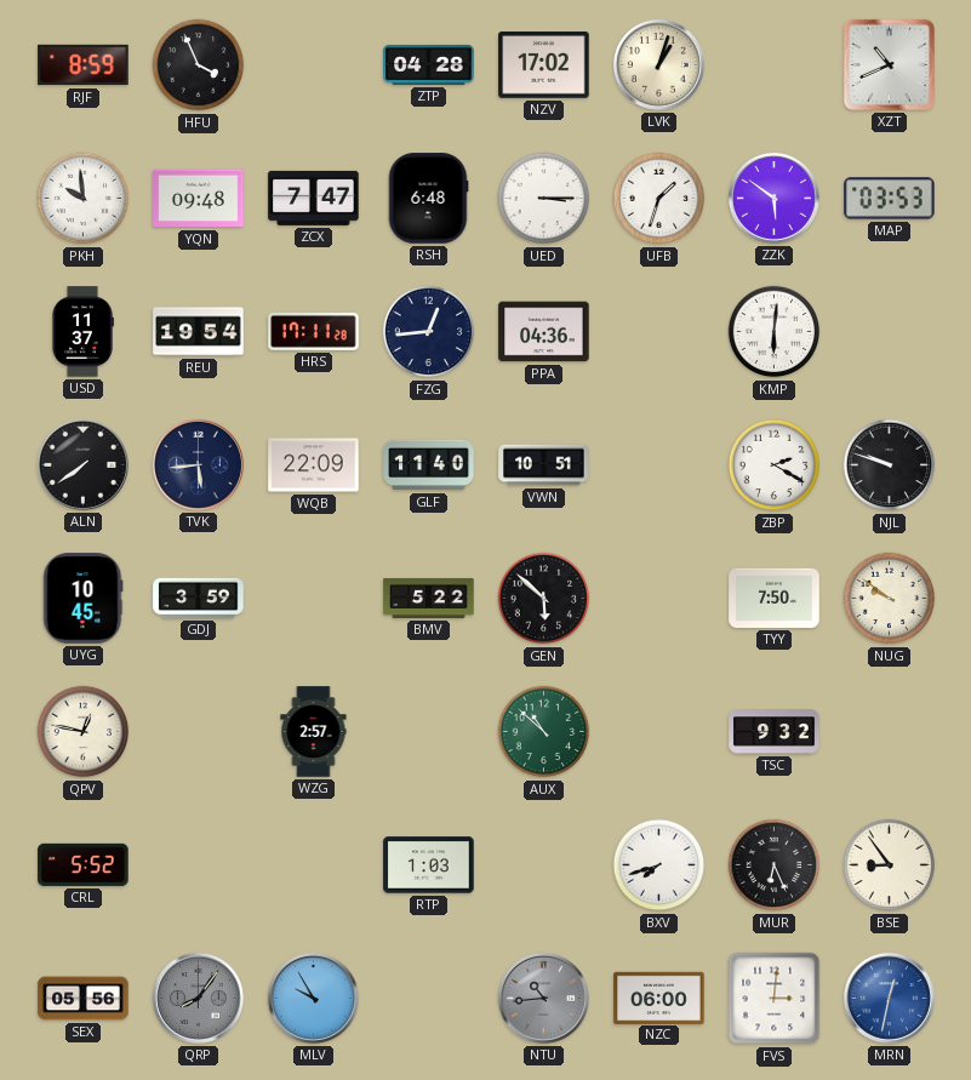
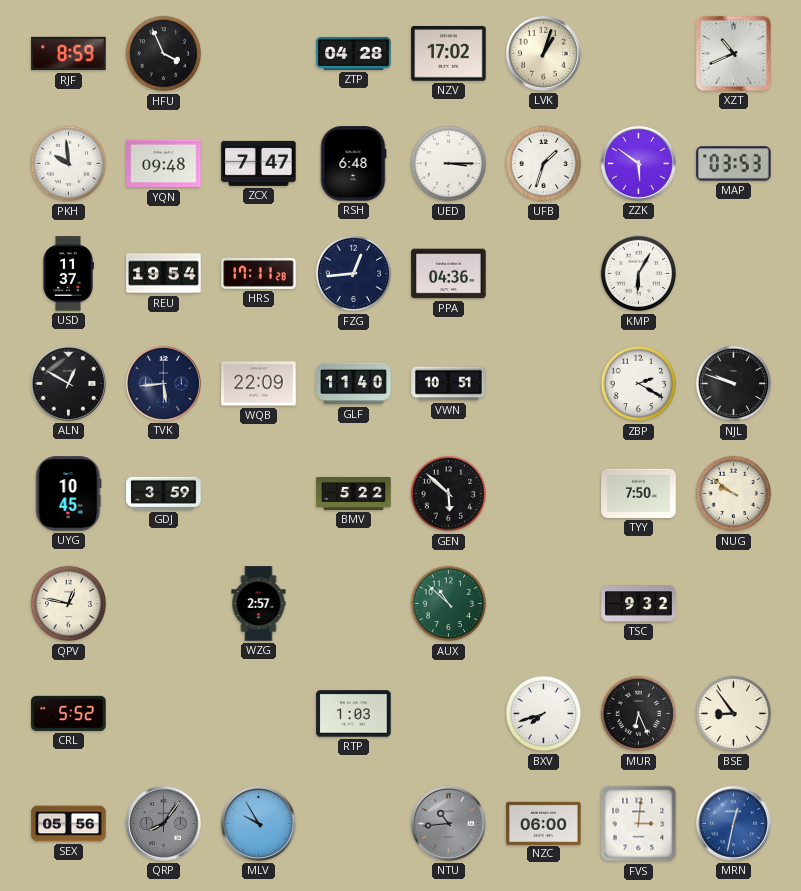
KMP: 6:01 -> 6:05 (639, 274)
ALN: 7:39 -> 12:50 (68, 383)
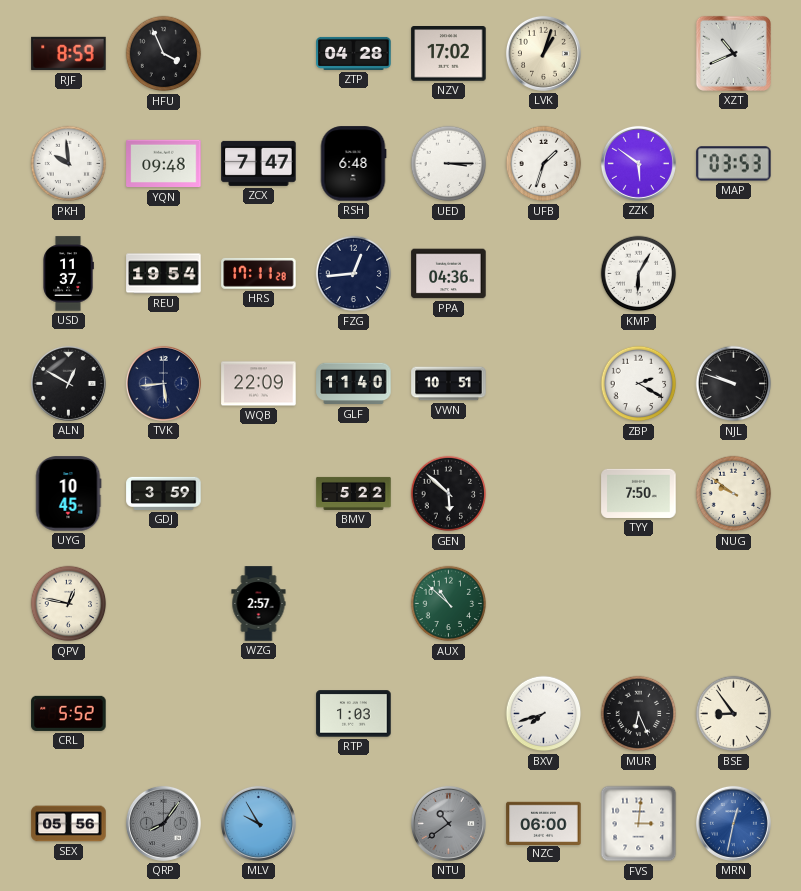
TSC: 9:32 -> none (639, 604)
NTU: 10:44 -> 10:39 (448, 823)
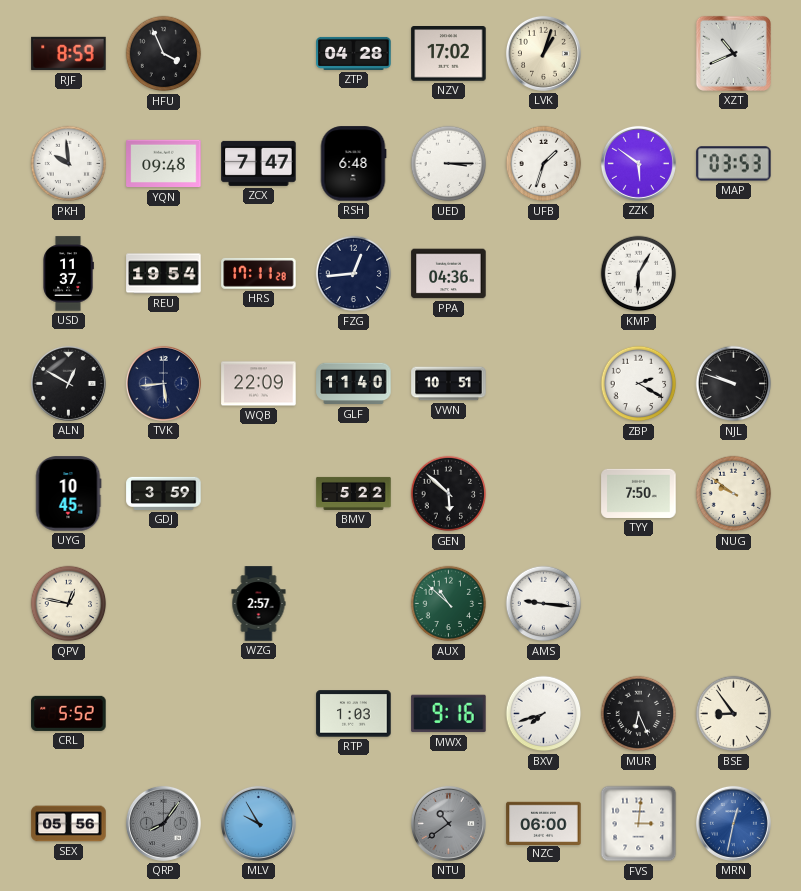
AMS: none -> 9:16 (544, 604)
MWX: none -> 9:16 (449, 714)
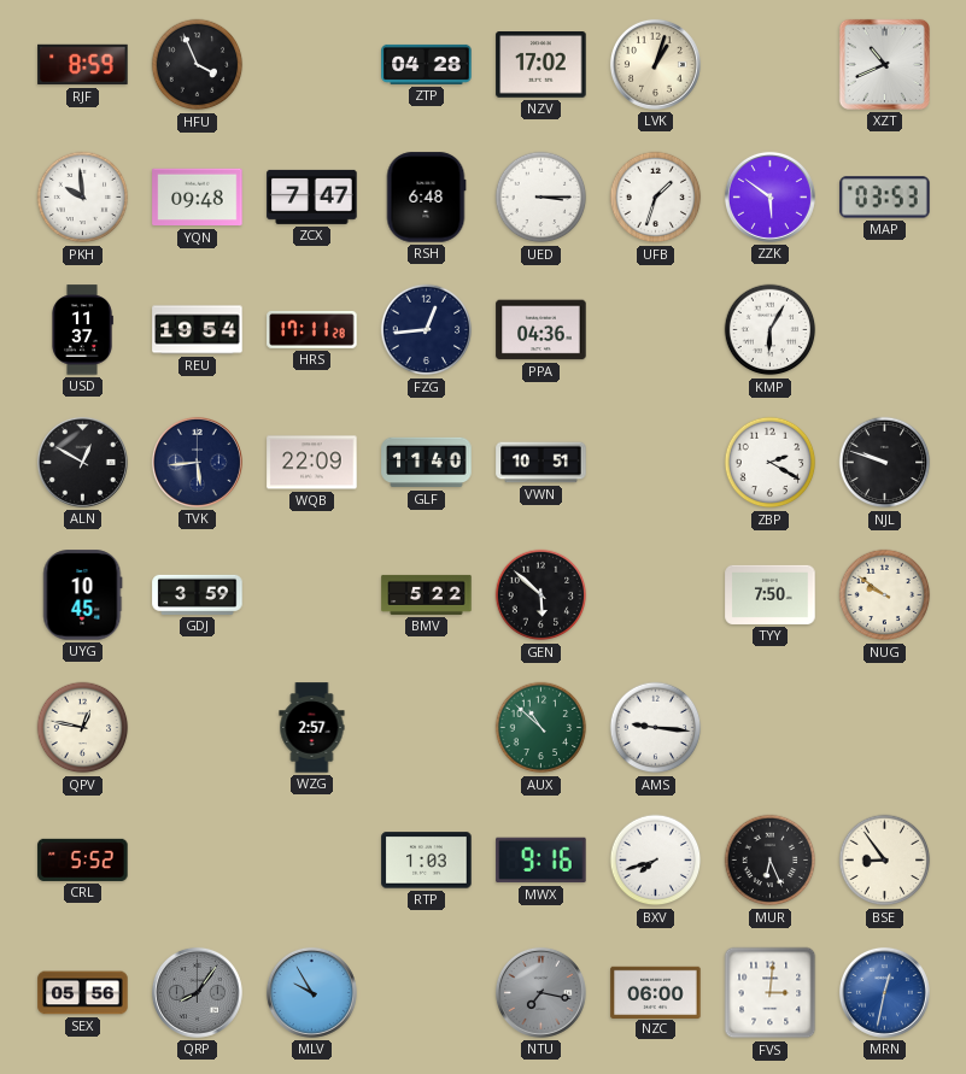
NTU: 10:39 -> 7:17 (540, 992)
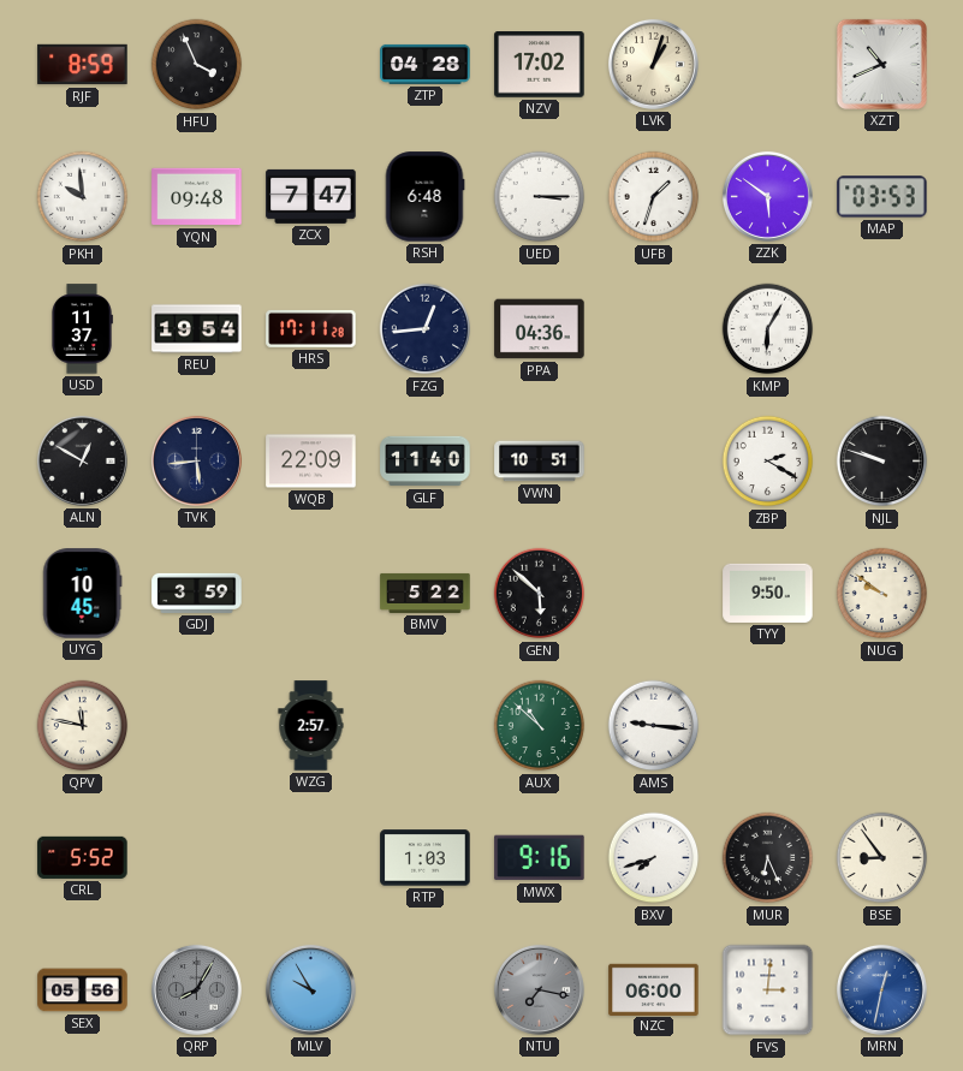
TYY: 7:50 -> 9:50 (768, 593)
QPV: 12:47 -> 11:47 (83, 726)
QRP: 8:06 -> 8:05 (196, 989)
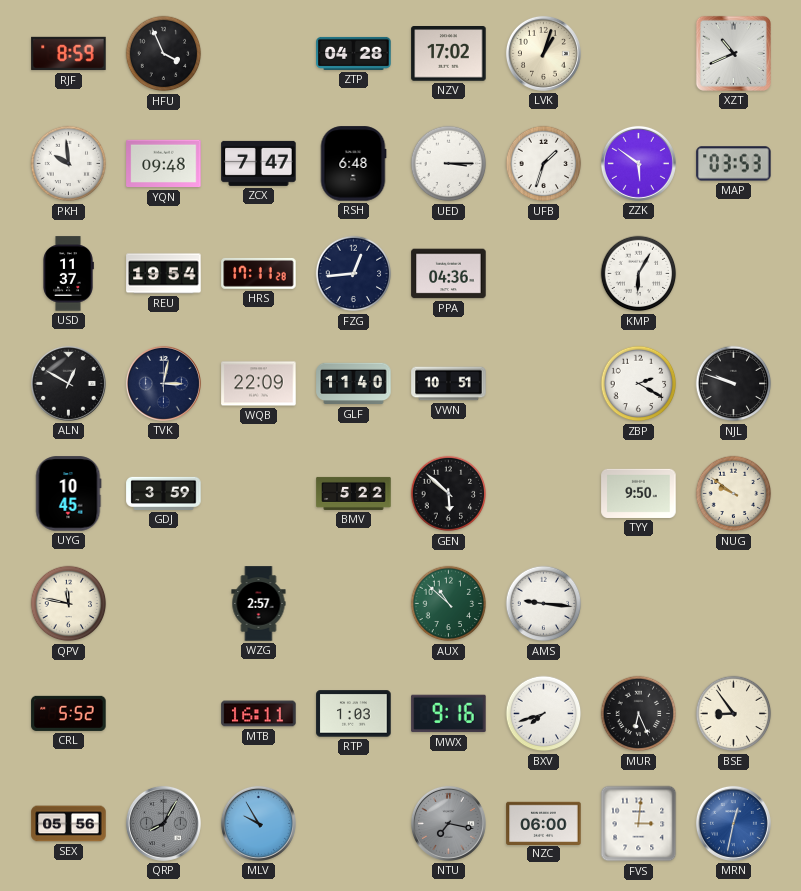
TVK: 5:44 -> 3:02 (163, 383)
MTB: none -> 16:11 (259, 714)
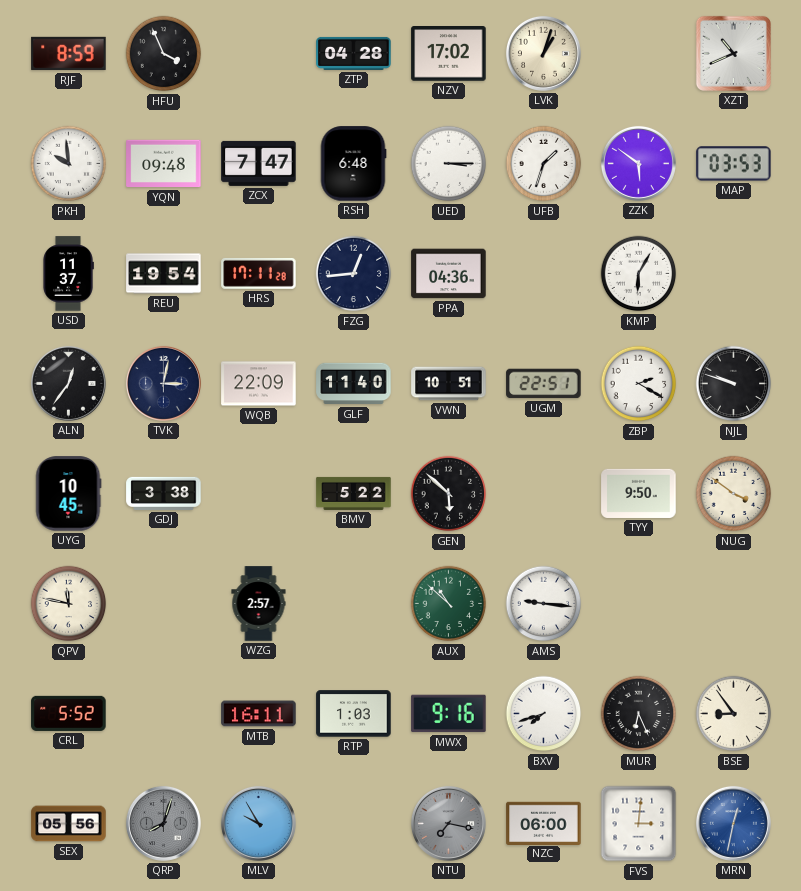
ALN: 12:50 -> 12:36 (68, 383)
UGM: none -> 22:51 (544, 384)
GDJ: 3:59 -> 3:38 (164, 493)
NUG: 9:51 -> 3:51 (734, 494)
QRP: 8:05 -> 8:03 (163, 823)
